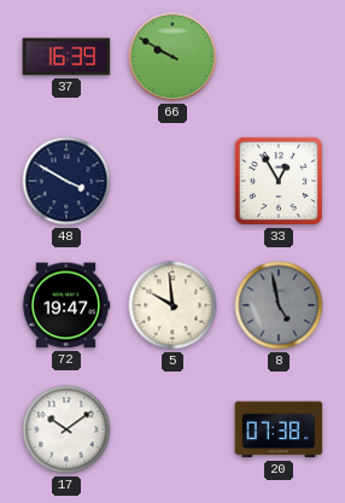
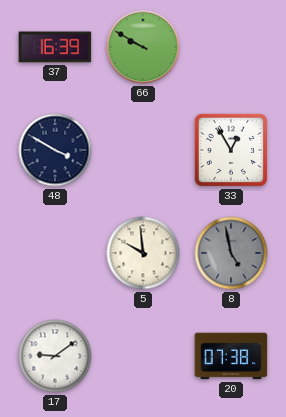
72: 19:47 -> none (66, 305)
17: 10:09 -> 9:09 (55, 356)
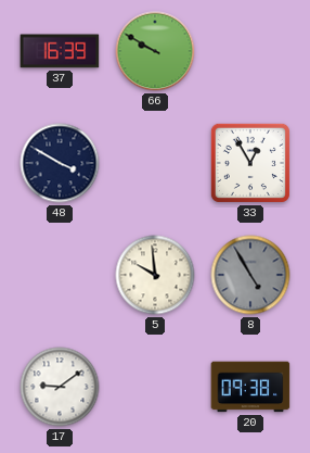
8: 4:58 -> 4:55 (250, 275)
20: 07:38 -> 09:38 (250, 387)
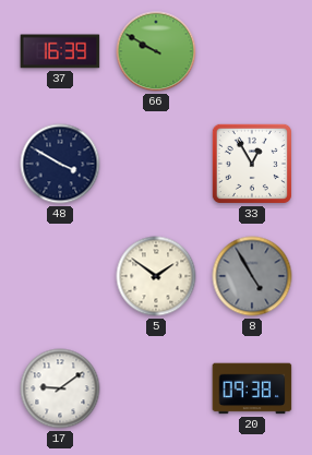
5: 9:59 -> 1:51 (156, 276)
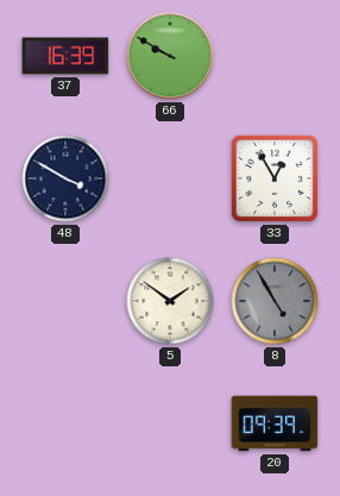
17: 9:09 -> none (60, 388)
20: 09:38 -> 09:39 (275, 423)
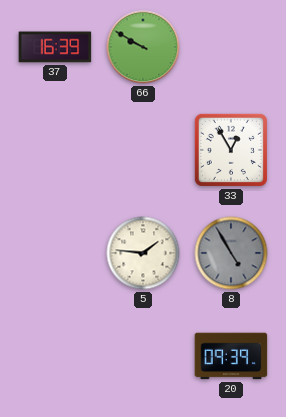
48: 3:50 -> none (65, 178)
5: 1:51 -> 1:46 (143, 253)
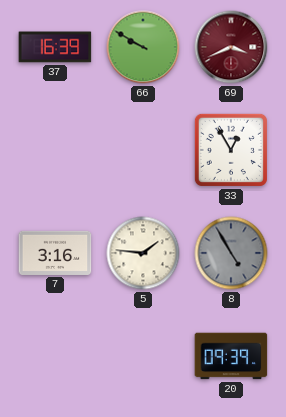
69: none -> 3:41 (231, 47)
7: none -> 3:16 (55, 253)
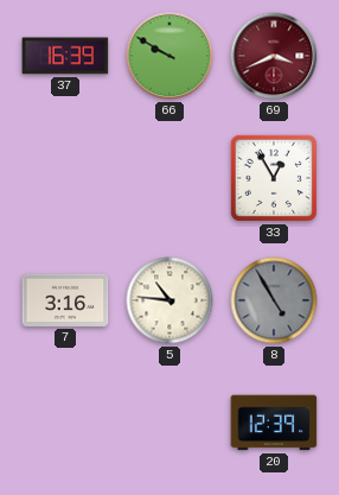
5: 1:46 -> 10:46 (170, 300)
20: 09:39 -> 12:39 (274, 423)
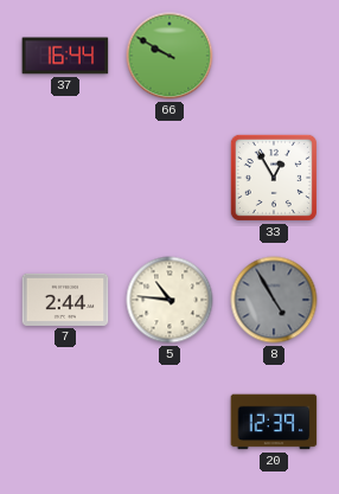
37: 16:39 -> 16:44 (65, 56)
69: 3:41 -> none (274, 56)
7: 3:16 -> 2:44 (65, 300)
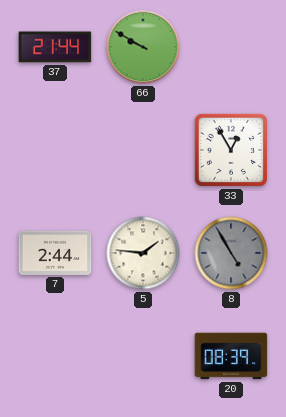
37: 16:44 -> 21:44 (55, 47)
5: 10:46 -> 1:46 (143, 253)
20: 12:39 -> 08:39 (231, 356)
